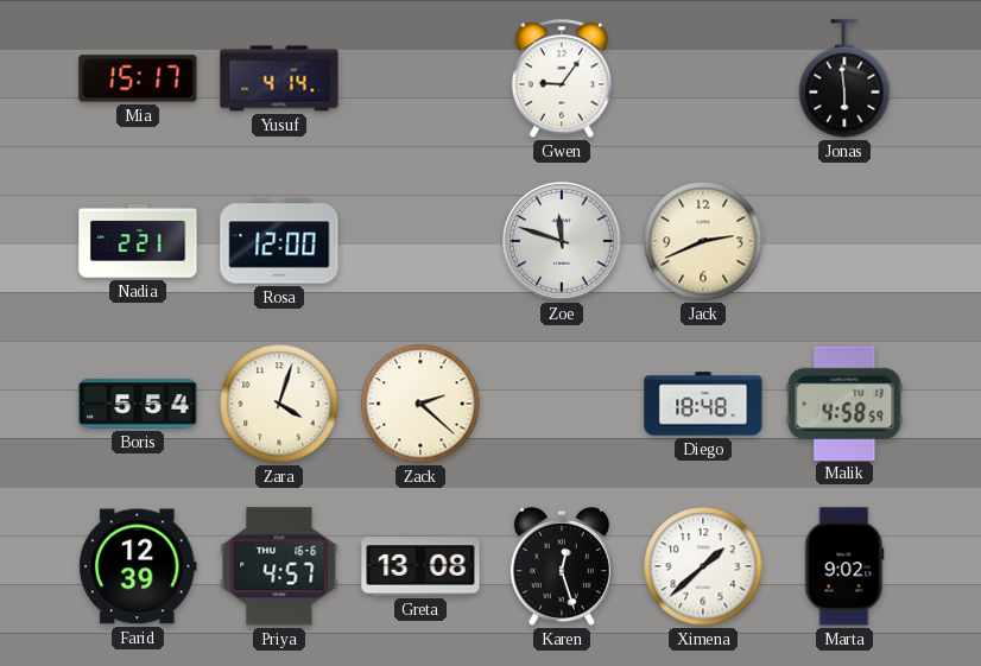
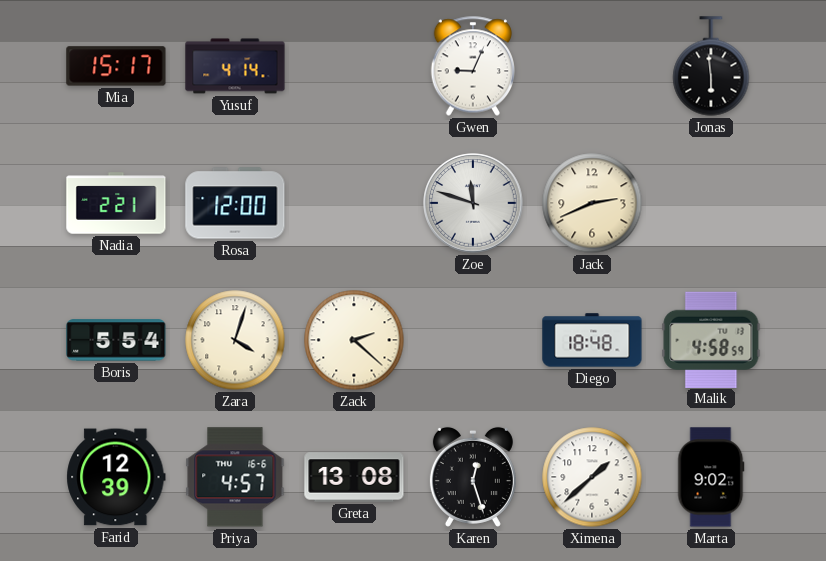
Gwen: 9:06 -> 9:04 (473, 66)
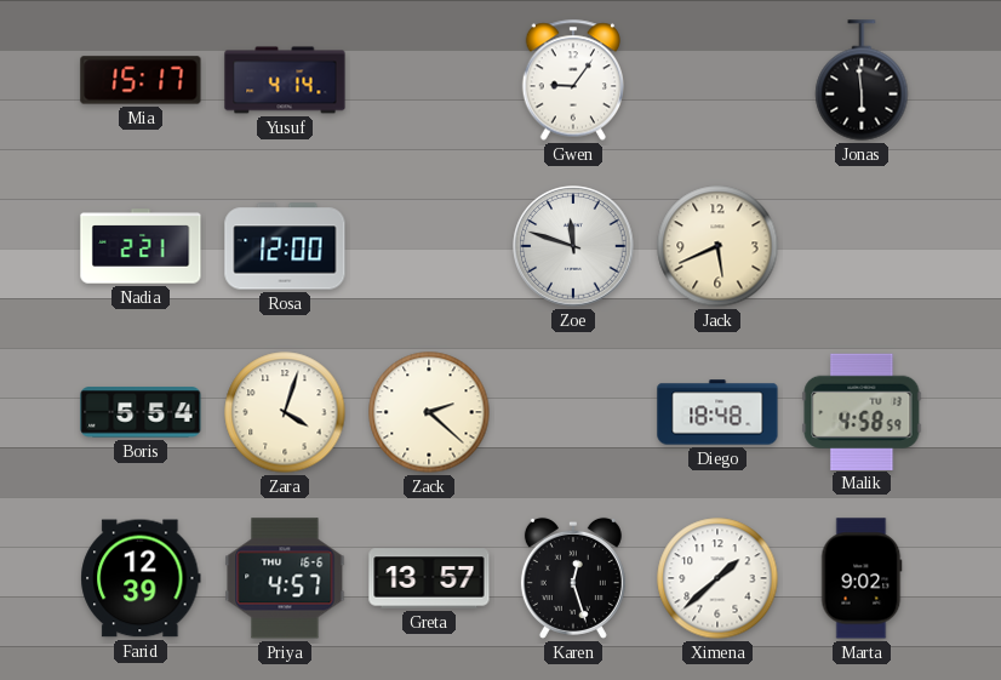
Gwen: 9:04 -> 9:06 (573, 80)
Jack: 2:41 -> 5:41 (717, 246)
Greta: 13:08 -> 13:57 (429, 578)
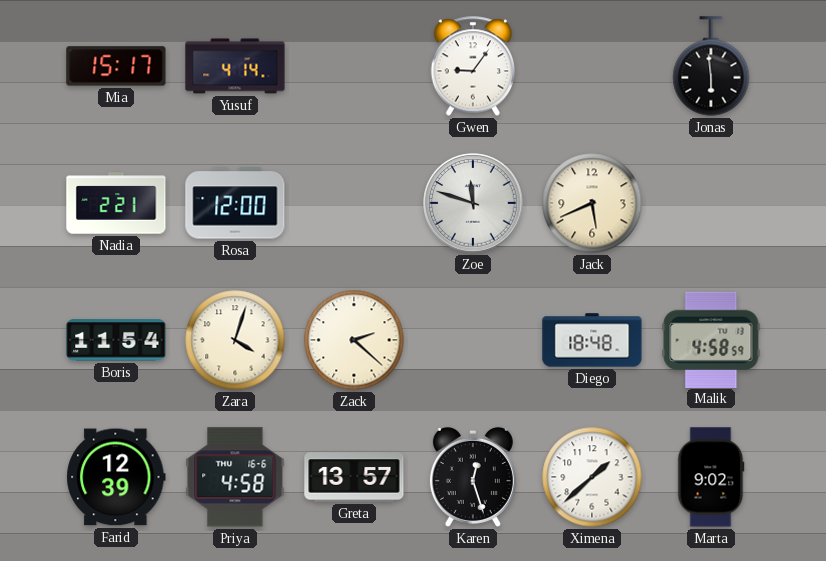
Boris: 5:54 -> 11:54 (116, 340)
Priya: 4:57 -> 4:58 (235, 477)
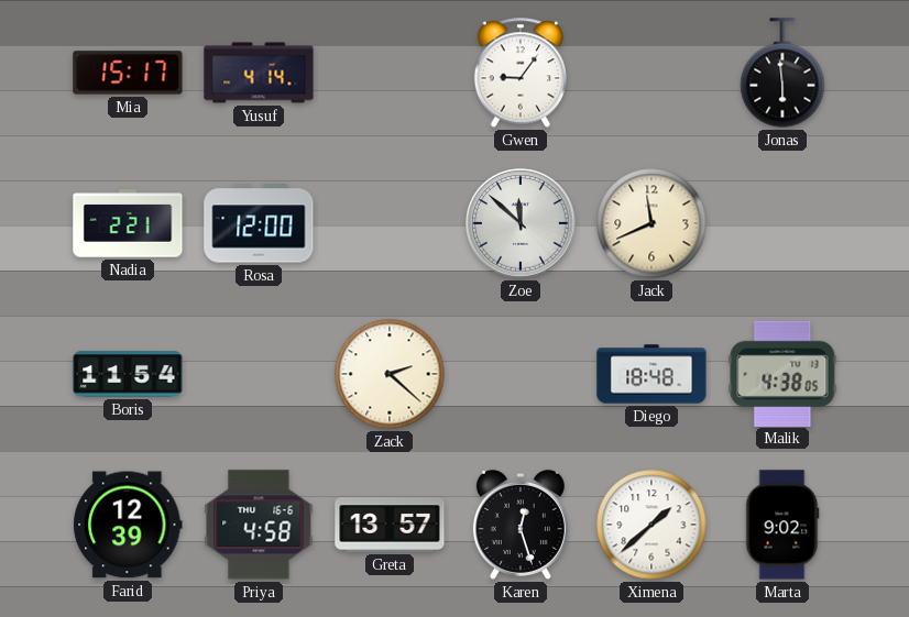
Zoe: 11:48 -> 11:52 (521, 223)
Jack: 5:41 -> 11:41 (651, 223)
Zara: 4:03 -> none (235, 340)
Malik: 4:58 -> 4:38 (782, 373)
